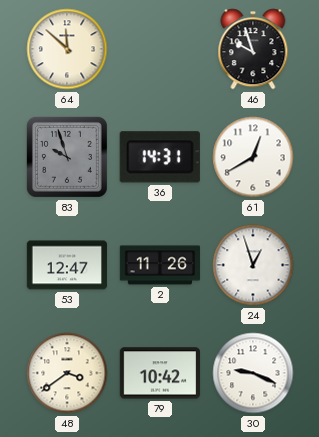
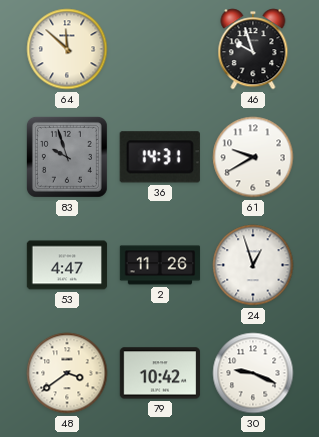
61: 12:40 -> 9:40 (253, 157)
53: 12:47 -> 4:47 (67, 265)
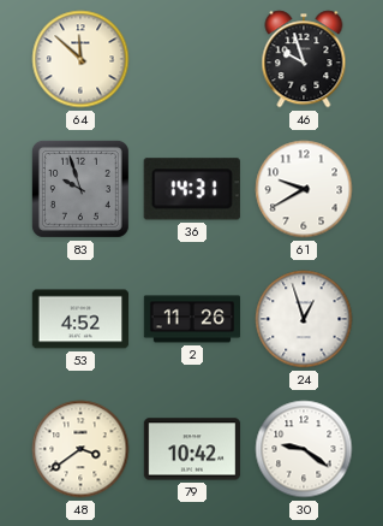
53: 4:47 -> 4:52 (80, 319)
30: 9:19 -> 9:21 (304, 449)
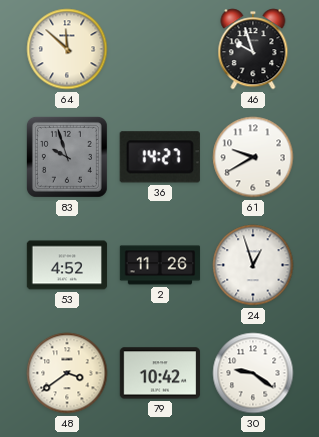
36: 14:31 -> 14:27 (160, 157)
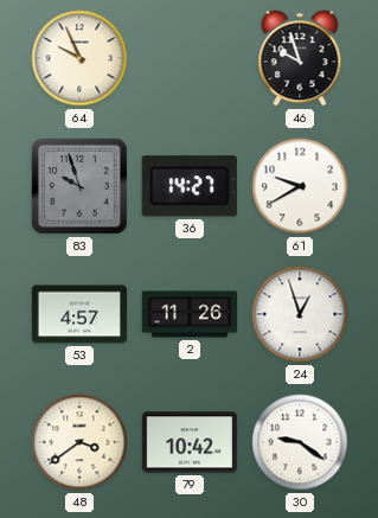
64: 11:52 -> 9:56 (79, 58)
53: 4:52 -> 4:57 (79, 314)
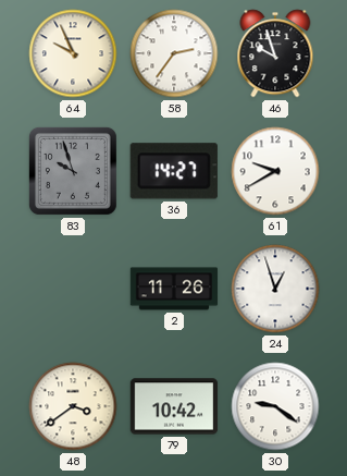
58: none -> 2:36 (174, 53)
53: 4:57 -> none (79, 314)
